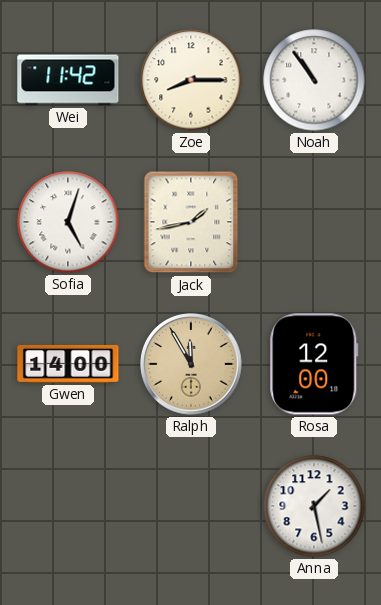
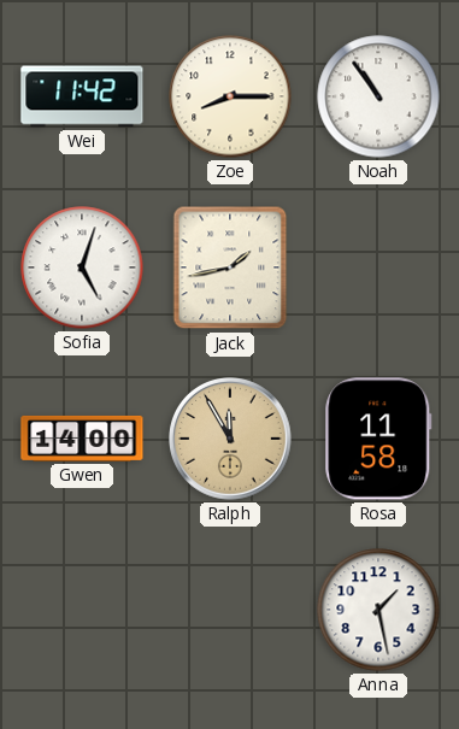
Rosa: 12:00 -> 11:58 (378, 439)
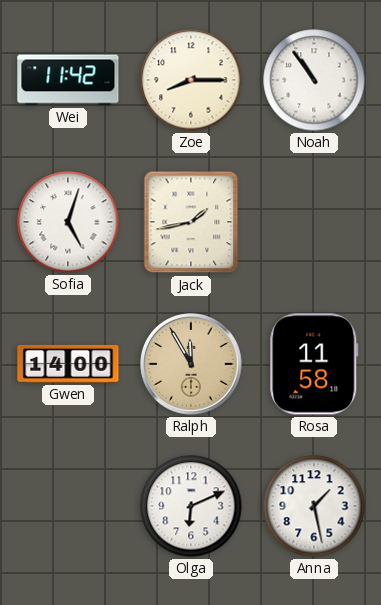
Olga: none -> 6:11 (191, 506)
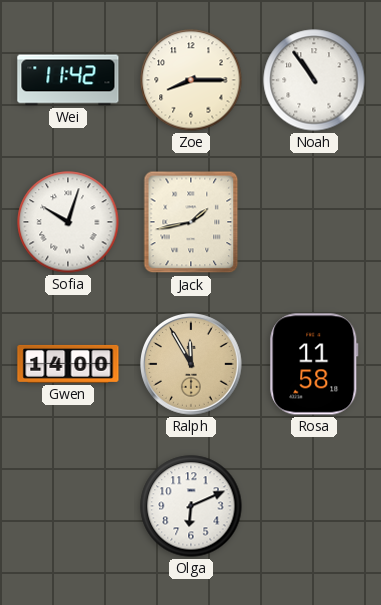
Sofia: 5:03 -> 10:03 (68, 222)
Anna: 1:28 -> none (314, 506)
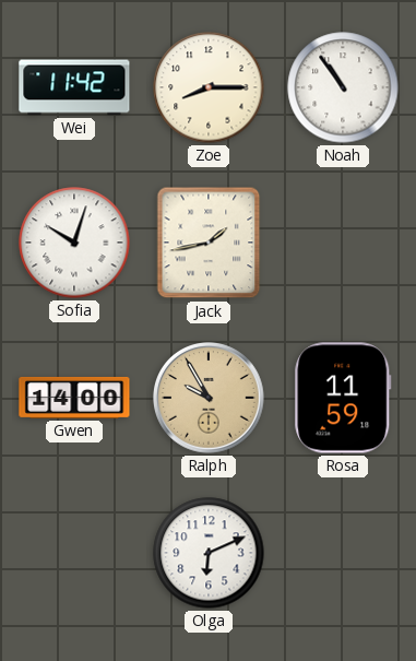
Ralph: 11:55 -> 9:55 (210, 399)
Rosa: 11:58 -> 11:59 (343, 398)
